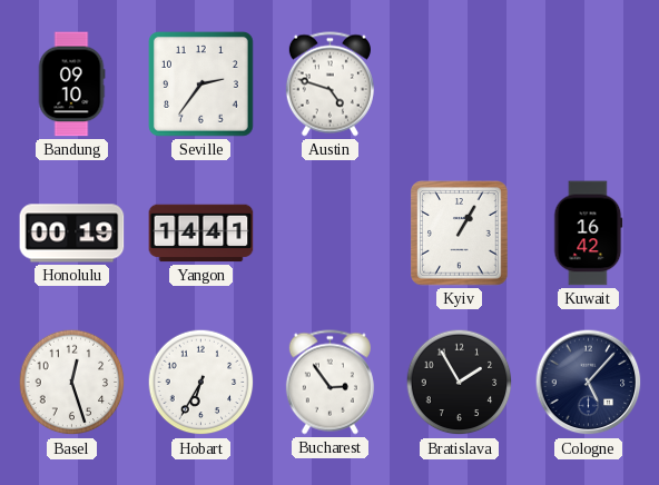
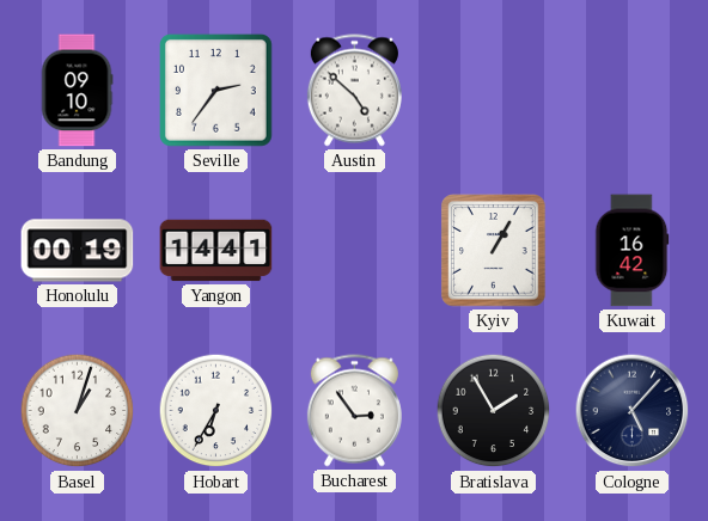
Austin: 4:48 -> 4:52 (354, 91)
Basel: 12:27 -> 1:03 (78, 411)
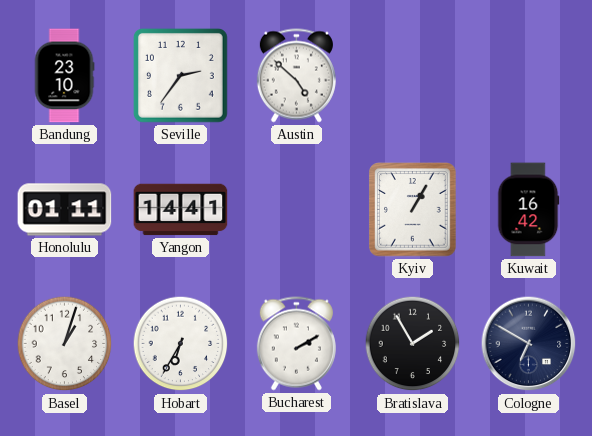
Bandung: 09:10 -> 23:10 (64, 76)
Honolulu: 00:19 -> 01:11 (65, 210)
Bucharest: 2:54 -> 2:10 (296, 344)
Cologne: 5:07 -> 6:50 (529, 344)
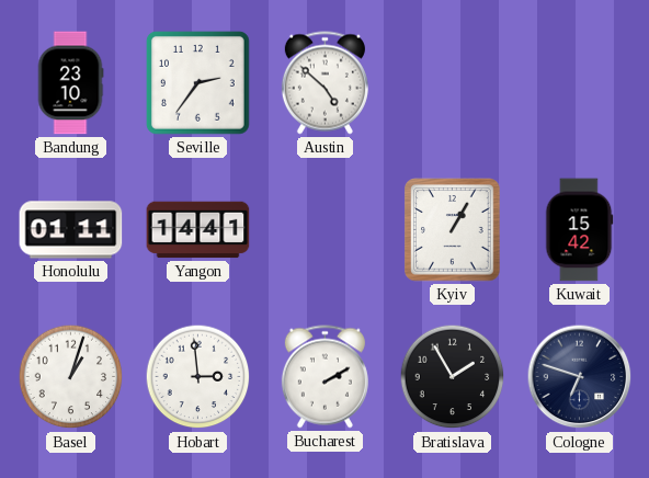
Kuwait: 16:42 -> 15:42 (580, 230)
Hobart: 6:35 -> 2:59 (198, 377)
Cologne: 6:50 -> 6:48 (580, 377)
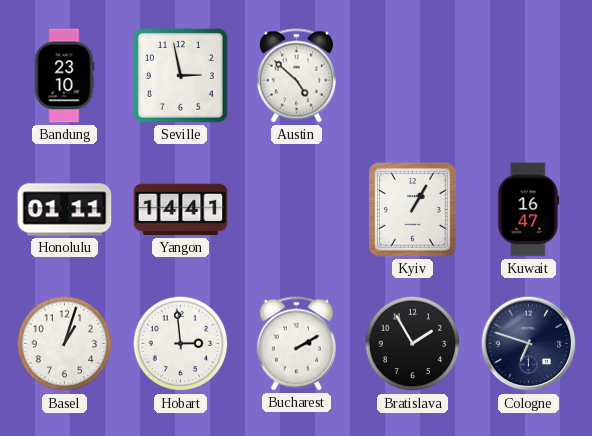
Seville: 2:36 -> 2:58 (181, 76)
Kuwait: 15:42 -> 16:47 (529, 210)
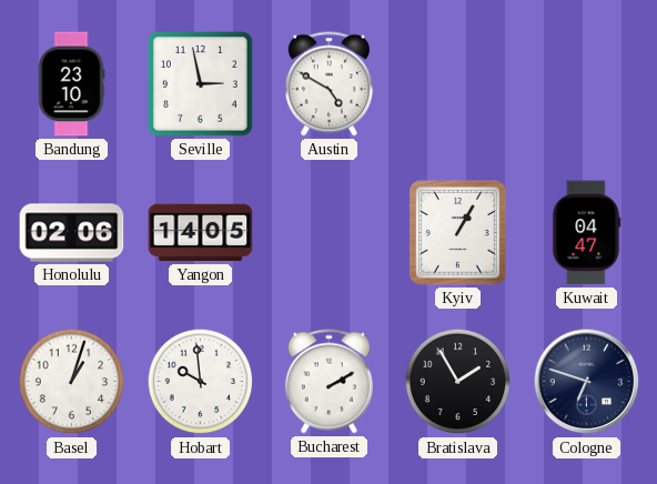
Austin: 4:52 -> 4:50 (328, 84)
Honolulu: 01:11 -> 02:06 (72, 233)
Yangon: 14:41 -> 14:05 (201, 233)
Kuwait: 16:47 -> 04:47 (587, 233)
Hobart: 2:59 -> 9:59 (201, 382)
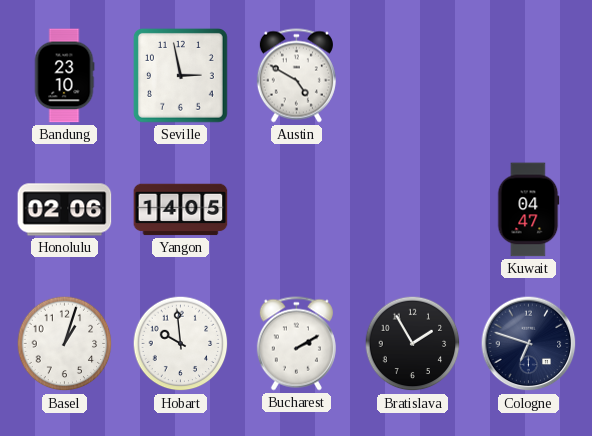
Kyiv: 1:05 -> none (458, 233)
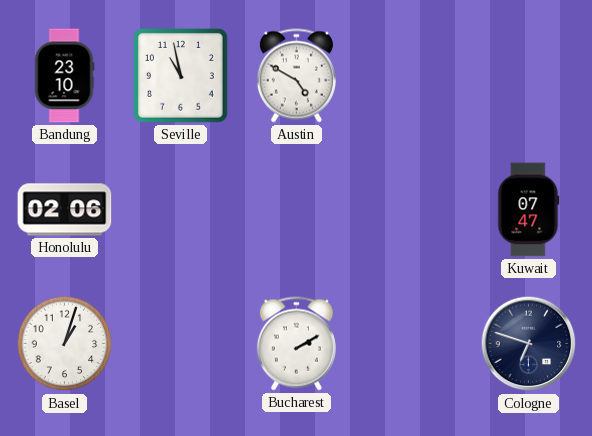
Seville: 2:58 -> 10:58 (181, 76)
Yangon: 14:05 -> none (181, 210)
Kuwait: 04:47 -> 07:47 (529, 210)
Hobart: 9:59 -> none (181, 344)
Bratislava: 1:55 -> none (413, 344)
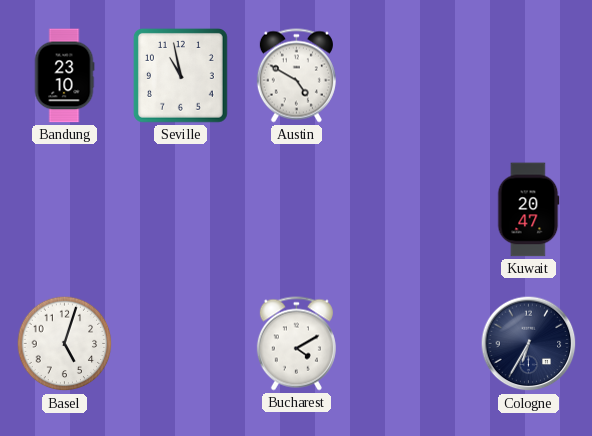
Honolulu: 02:06 -> none (65, 210)
Kuwait: 07:47 -> 20:47 (529, 210)
Basel: 1:03 -> 5:03 (65, 344)
Bucharest: 2:10 -> 4:10 (296, 344)
Cologne: 6:48 -> 6:35 (529, 344)
